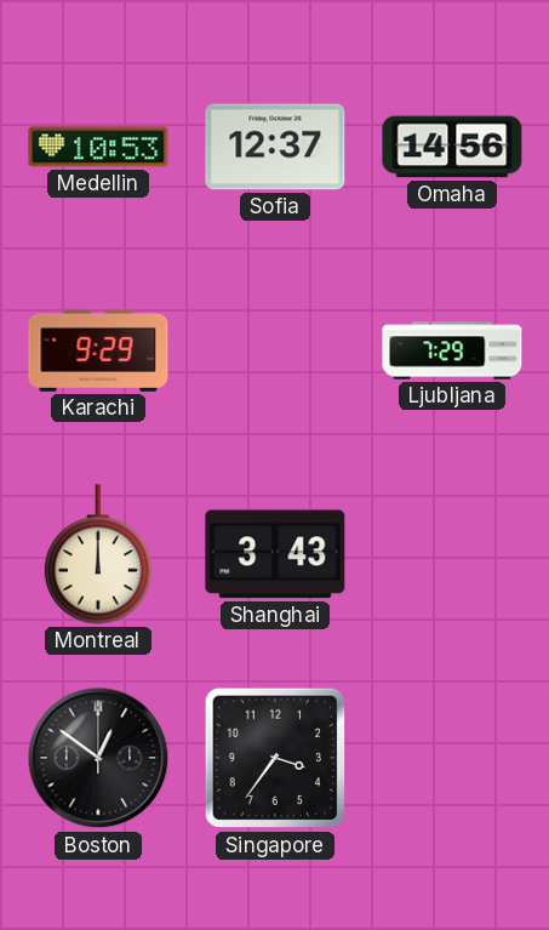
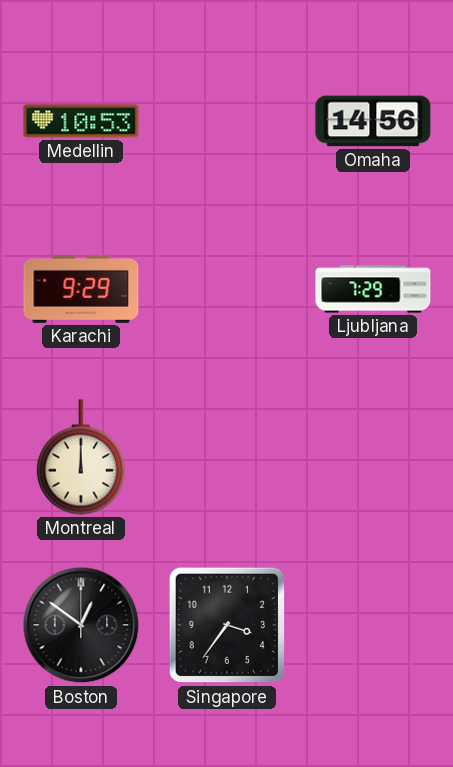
Sofia: 12:37 -> none (275, 147)
Shanghai: 3:43 -> none (275, 554)
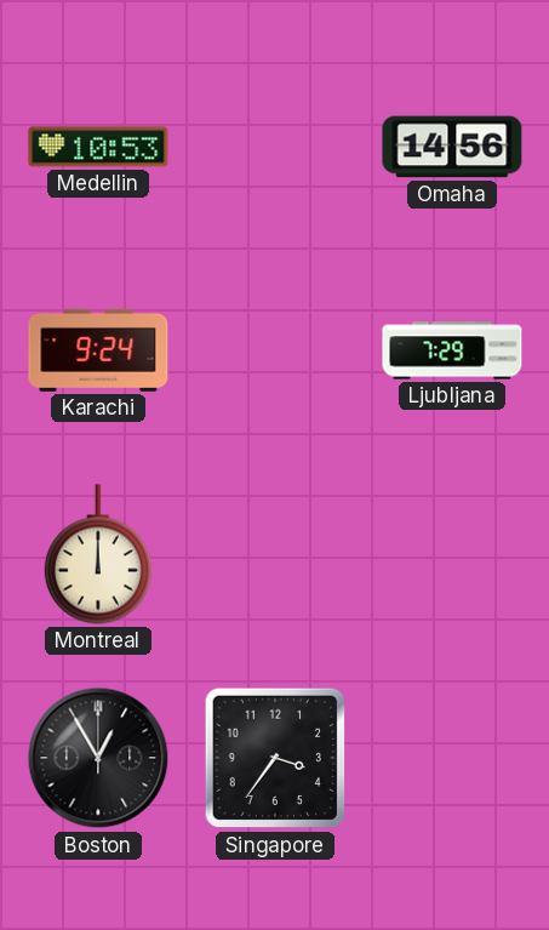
Karachi: 9:29 -> 9:24 (98, 350)
Boston: 12:51 -> 12:55 (98, 758)
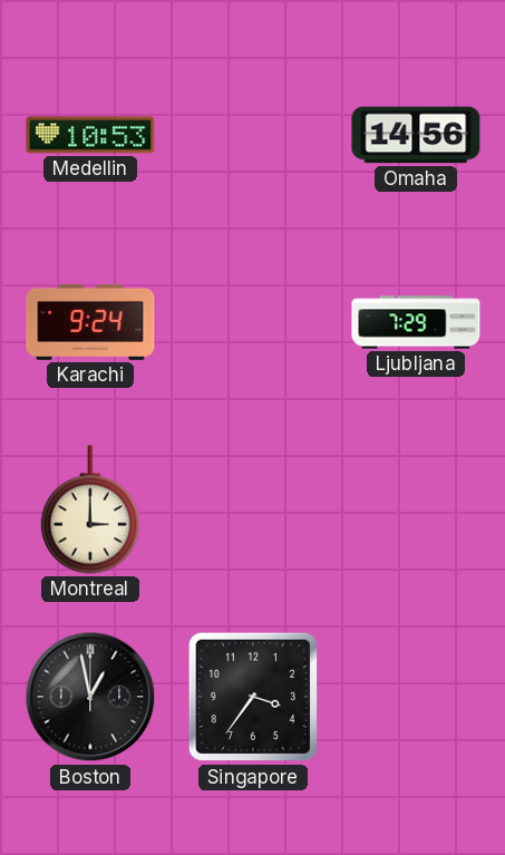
Montreal: 12:00 -> 3:00 (90, 509)
Boston: 12:55 -> 12:58 (90, 697)
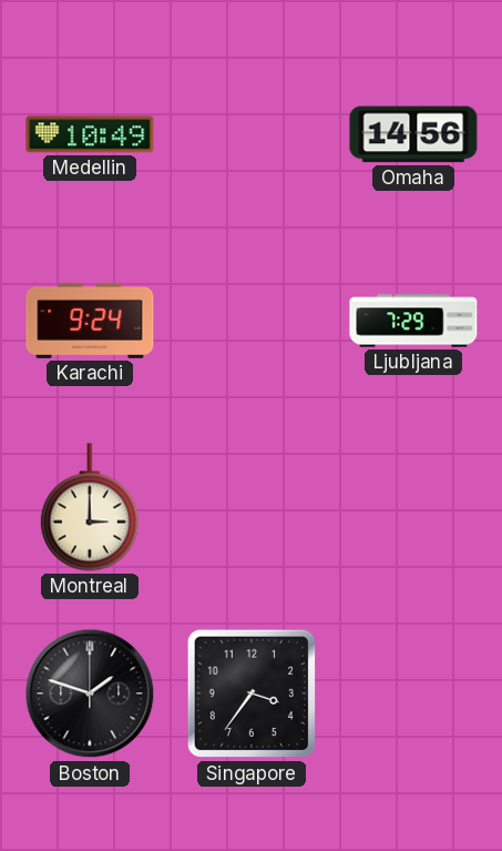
Medellin: 10:53 -> 10:49 (90, 134)
Boston: 12:58 -> 1:48 (90, 693)
